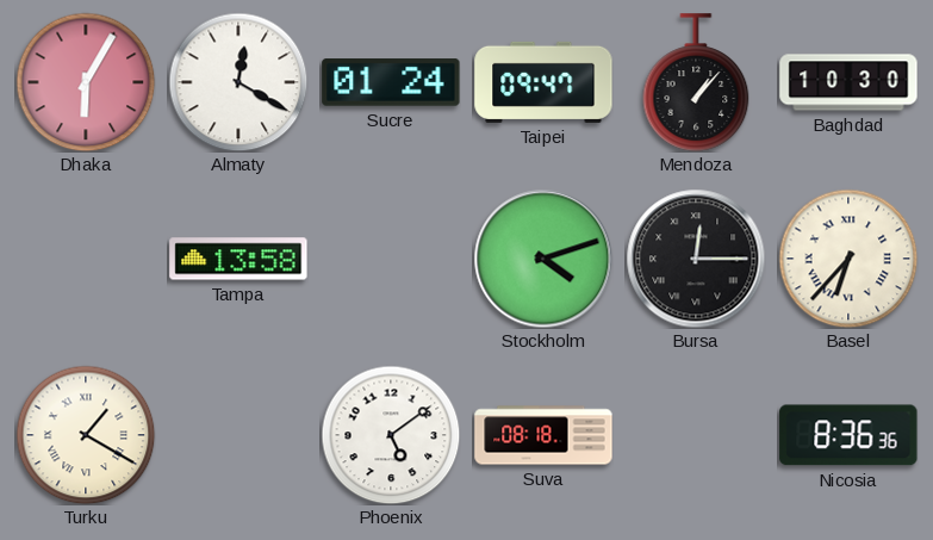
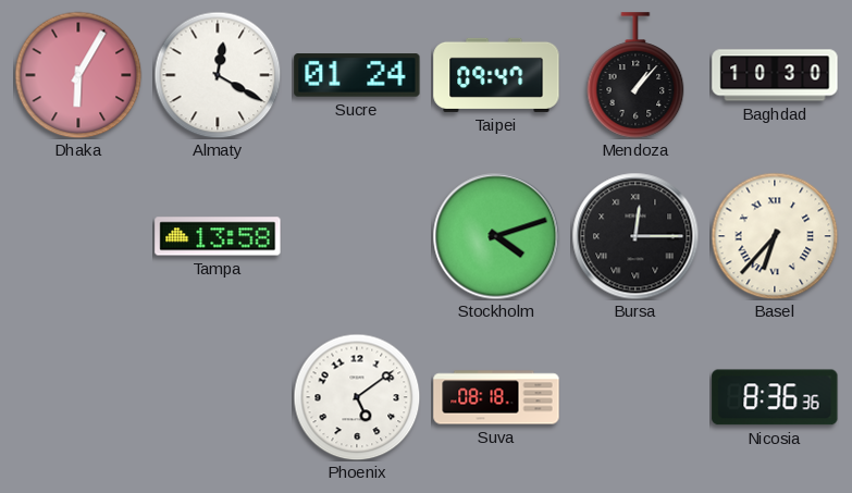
Turku: 1:20 -> none (86, 435)
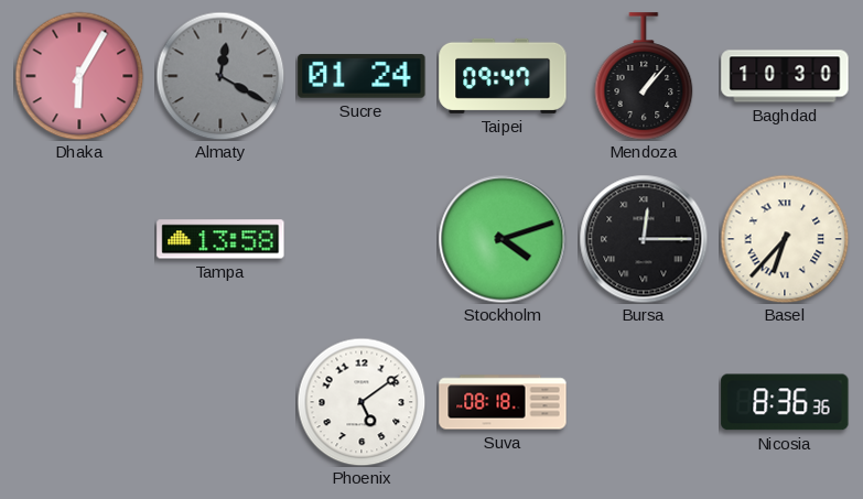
Almaty dial: white -> grey (220, 76)
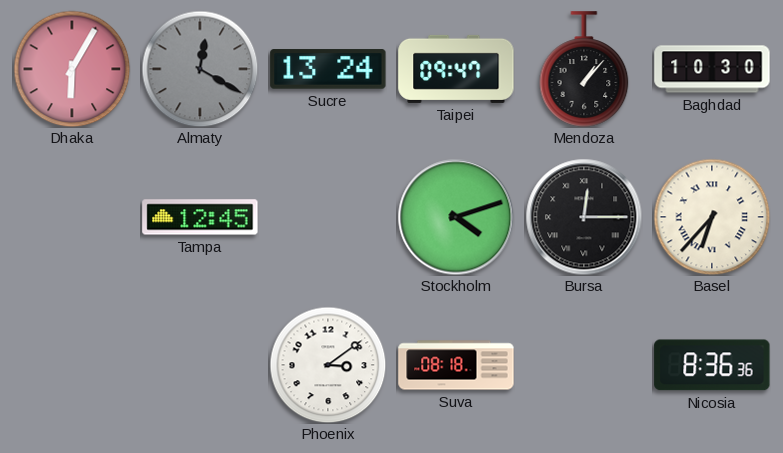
Sucre: 01:24 -> 13:24 (328, 69)
Tampa: 13:58 -> 12:45 (200, 217)
Phoenix: 5:09 -> 3:09 (328, 365)
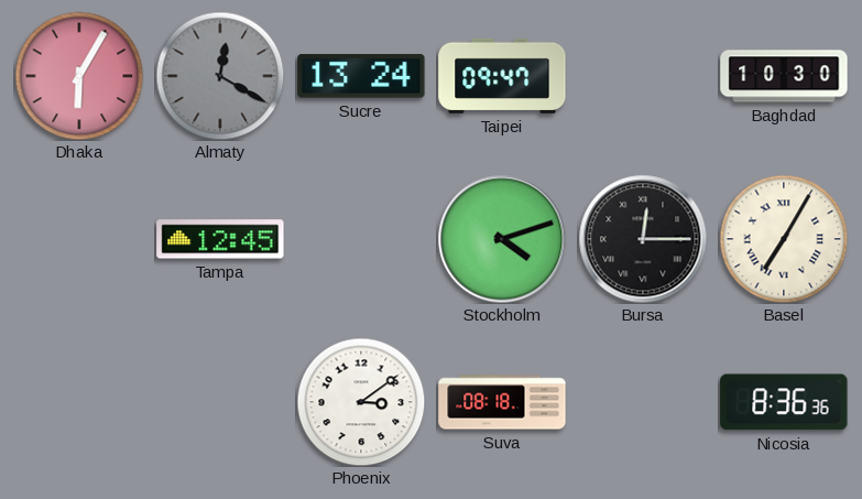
Mendoza: 1:07 -> none (584, 69)
Basel: 6:37 -> 7:05 (784, 239)
